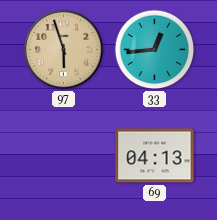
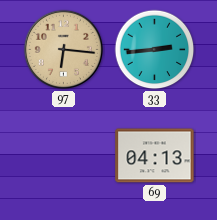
97: 5:57 -> 6:16 (63, 49)
33: 12:44 -> 2:44 (155, 50)
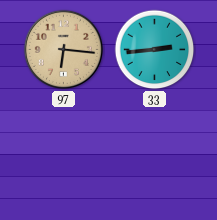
69: 04:13 -> none (155, 156)
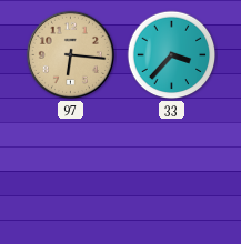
33: 2:44 -> 3:37 (172, 55)
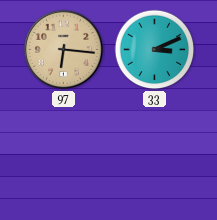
33: 3:37 -> 3:11 (155, 50)
